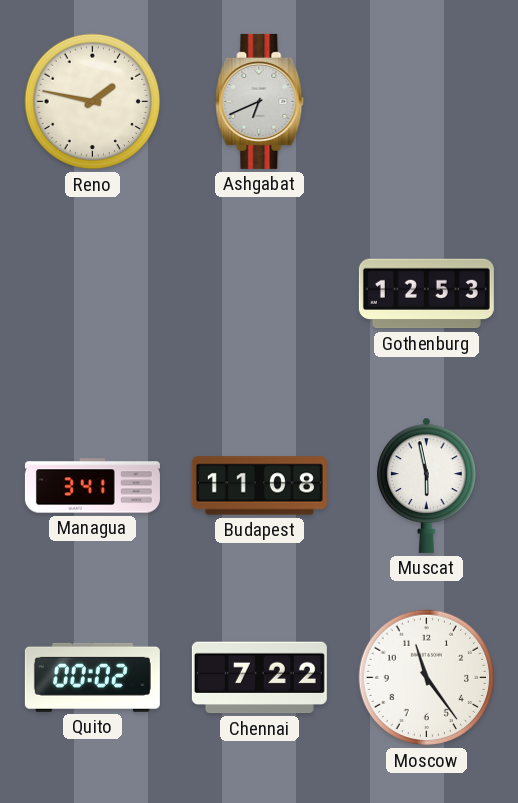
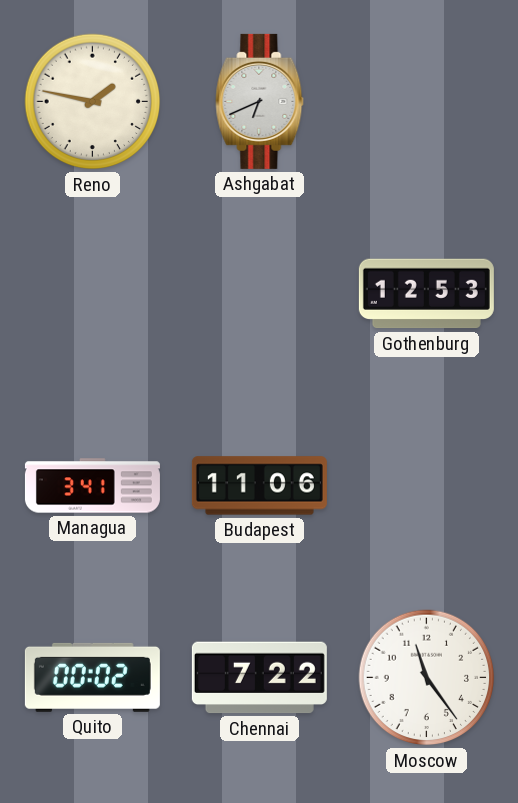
Budapest: 11:08 -> 11:06 (259, 486)
Muscat: 5:58 -> none (427, 485)
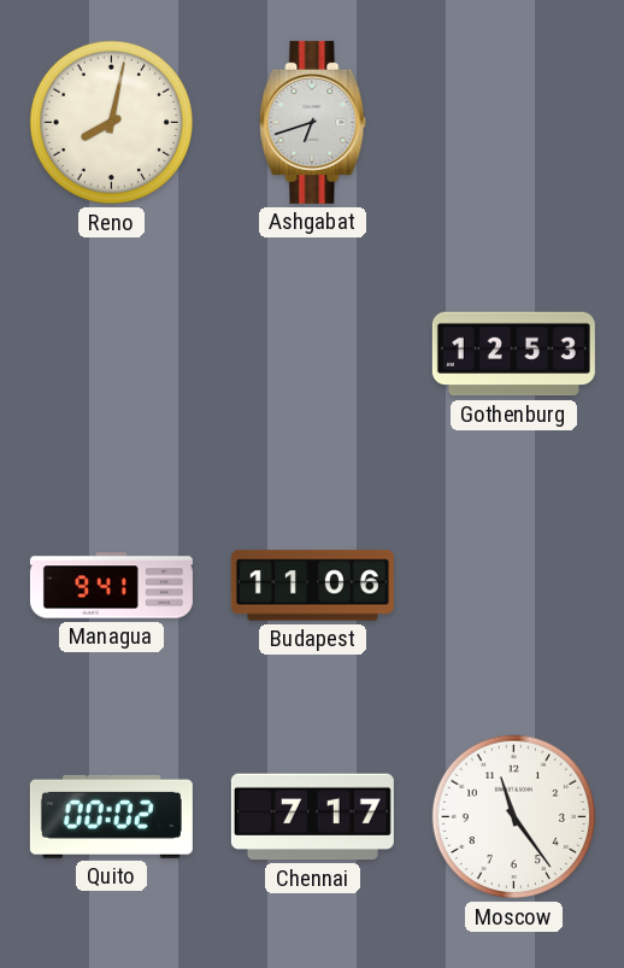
Reno: 1:47 -> 8:02 (112, 123)
Ashgabat: 6:41 -> 6:42 (313, 122)
Managua: 3:41 -> 9:41 (111, 586)
Chennai: 7:22 -> 7:17 (312, 817)
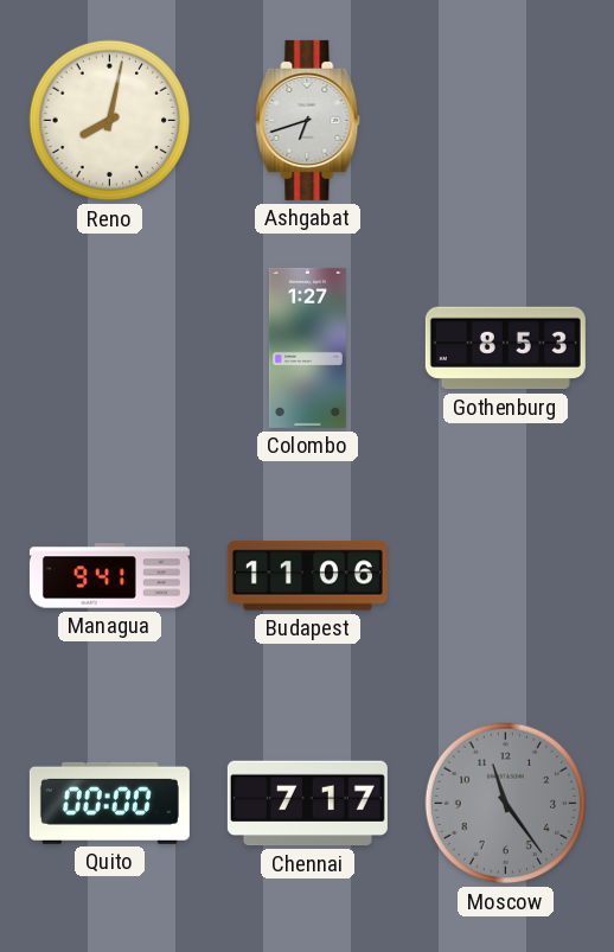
Colombo: none -> 1:27 (307, 347)
Gothenburg: 12:53 -> 8:53 (505, 349)
Quito: 00:02 -> 00:00 (109, 803)
Moscow dial: white -> grey (506, 804)
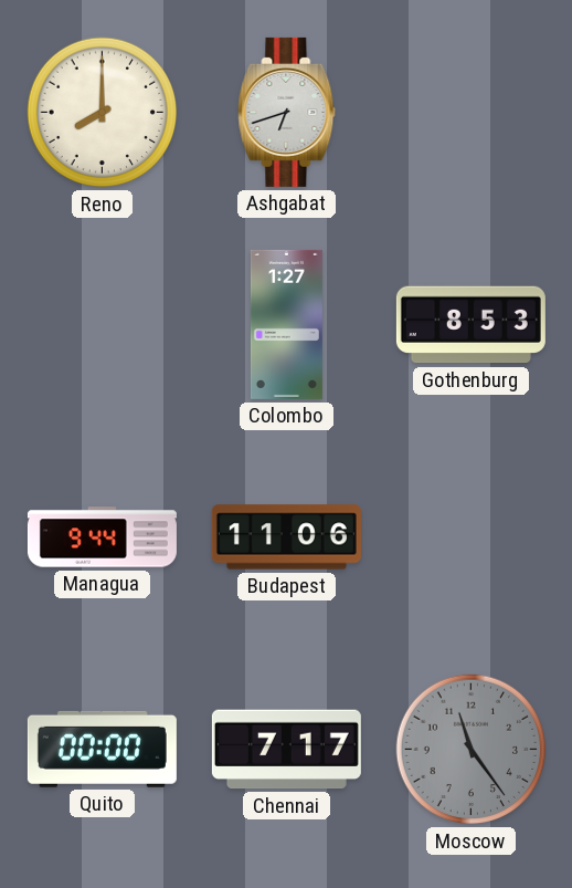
Reno: 8:02 -> 8:00 (103, 113)
Managua: 9:41 -> 9:44 (102, 537)
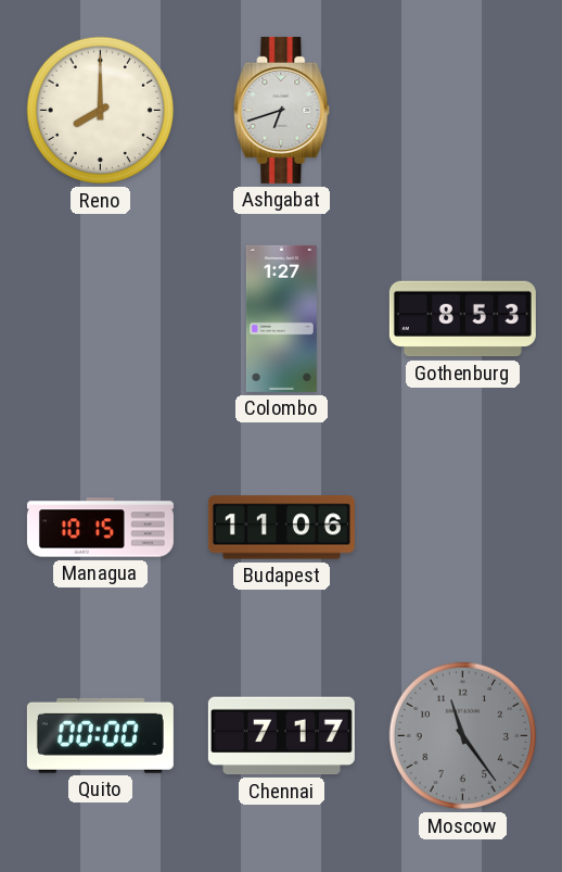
Managua: 9:44 -> 10:15 (100, 528)
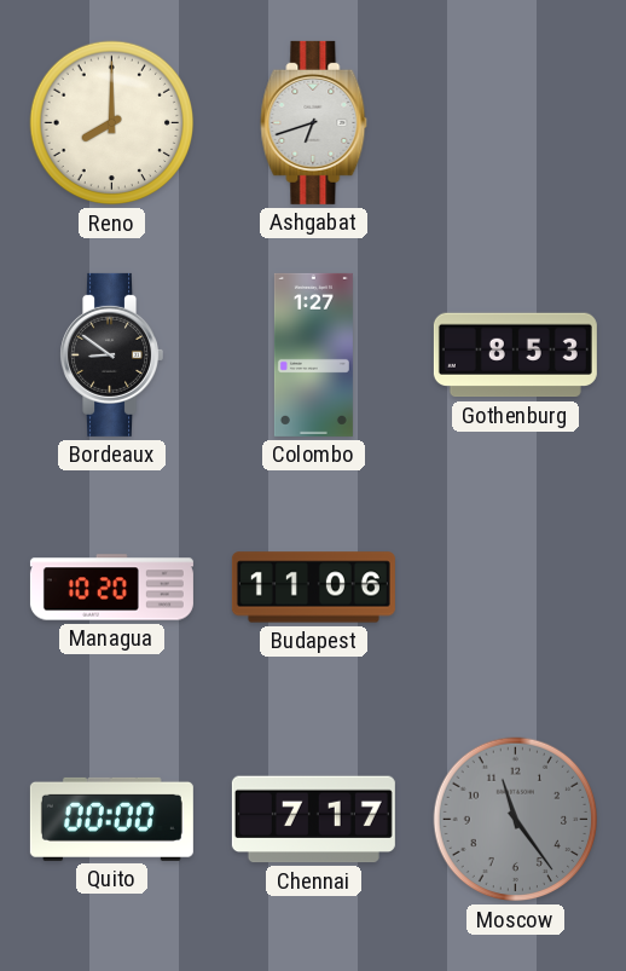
Bordeaux: none -> 8:51 (111, 354)
Managua: 10:15 -> 10:20 (111, 588)
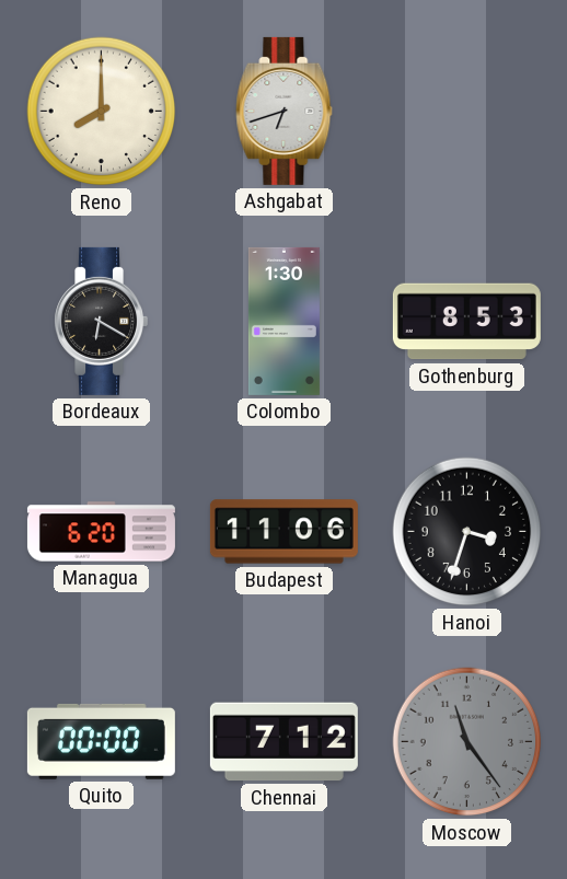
Bordeaux: 8:51 -> 6:20 (101, 321)
Colombo: 1:27 -> 1:30 (283, 321)
Managua: 10:20 -> 6:20 (101, 532)
Hanoi: none -> 3:33 (467, 532)
Chennai: 7:17 -> 7:12 (283, 742)
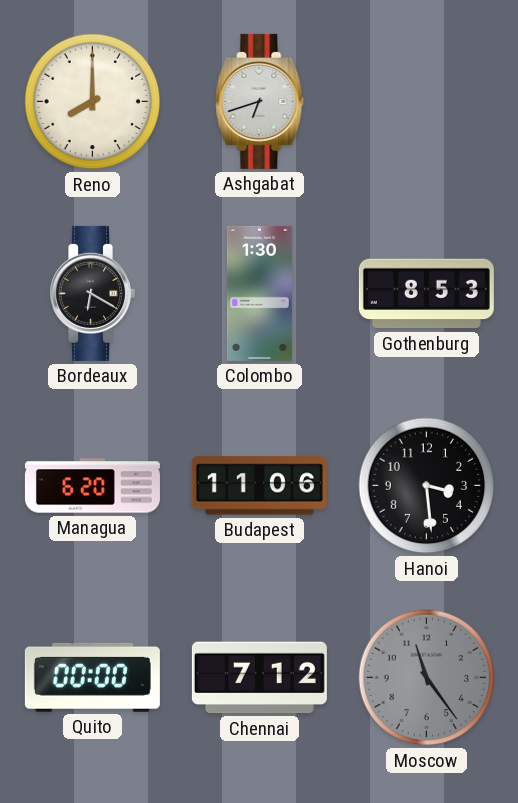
Hanoi: 3:33 -> 3:29 (427, 486)
